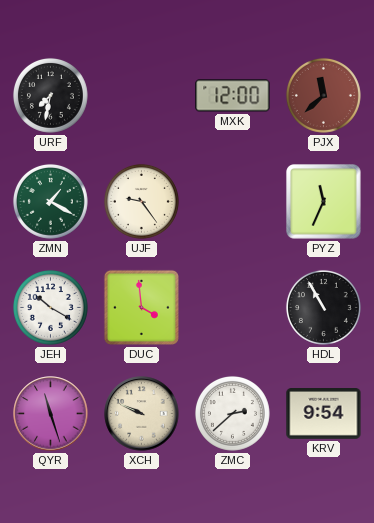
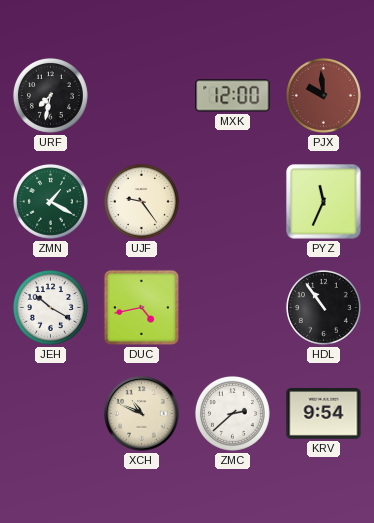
PJX: 11:38 -> 9:59 (323, 95)
DUC: 3:59 -> 4:43 (141, 307)
HDL: 10:55 -> 10:54 (323, 307)
QYR: 11:27 -> none (51, 414)
XCH: 9:49 -> 10:49 (142, 414)
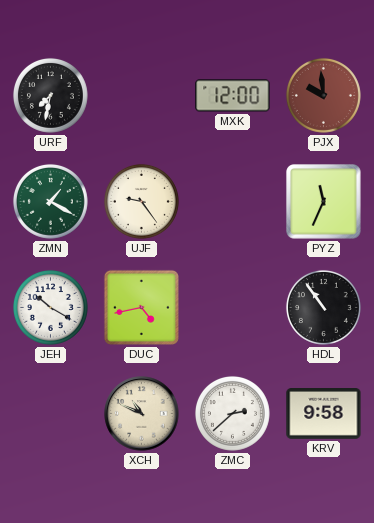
KRV: 9:54 -> 9:58 (324, 414)
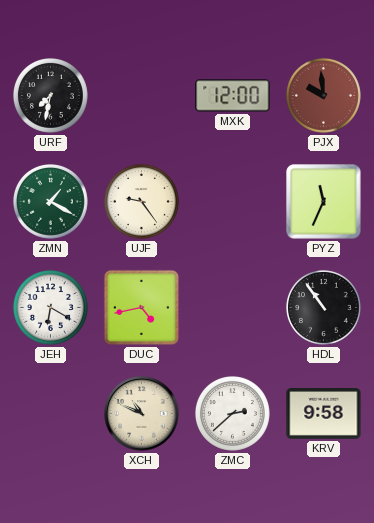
JEH: 10:20 -> 6:20 (50, 307)
